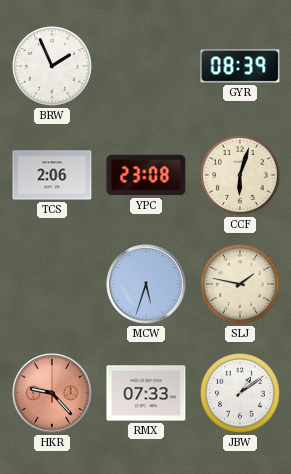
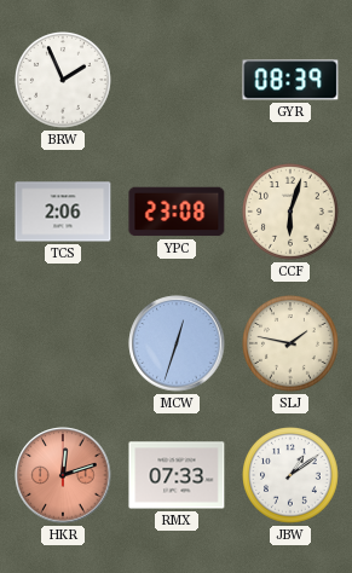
MCW: 5:33 -> 12:33 (177, 343)
HKR: 9:23 -> 12:12 (63, 475)
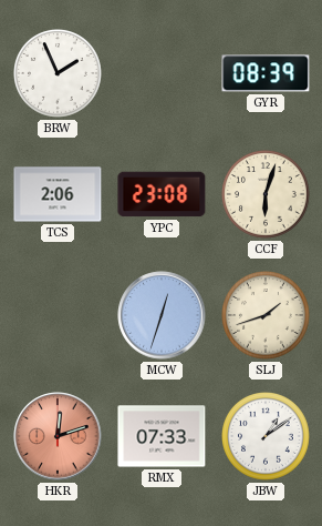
SLJ: 1:47 -> 1:42 (267, 316)
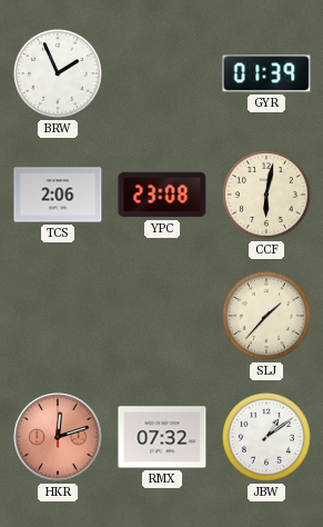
GYR: 08:39 -> 01:39 (266, 73)
CCF: 6:03 -> 6:02 (268, 196)
MCW: 12:33 -> none (162, 315)
SLJ: 1:42 -> 1:37 (268, 317)
RMX: 07:33 -> 07:32 (162, 437)
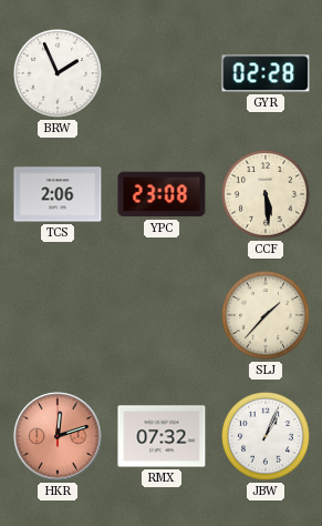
GYR: 01:39 -> 02:28 (266, 73)
CCF: 6:02 -> 5:29 (267, 195)
JBW: 1:09 -> 1:04 (267, 437)
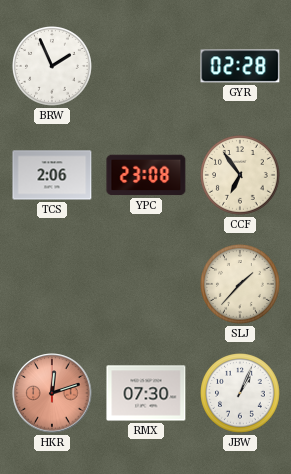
CCF: 5:29 -> 6:54 (241, 176)
RMX: 07:32 -> 07:30 (146, 393)
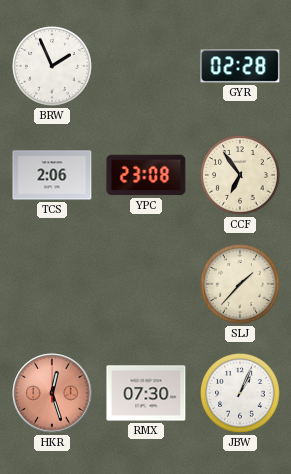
HKR: 12:12 -> 12:27 (52, 393)
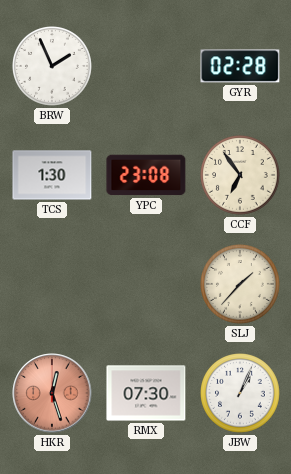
TCS: 2:06 -> 1:30 (52, 175)
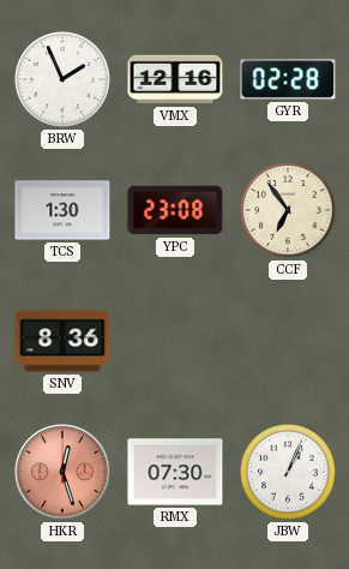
VMX: none -> 12:16 (175, 79)
SNV: none -> 8:36 (62, 341)
SLJ: 1:37 -> none (241, 285)
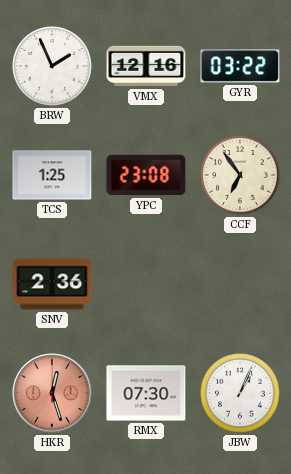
GYR: 02:28 -> 03:22 (240, 66)
TCS: 1:30 -> 1:25 (52, 175)
SNV: 8:36 -> 2:36 (52, 284)
